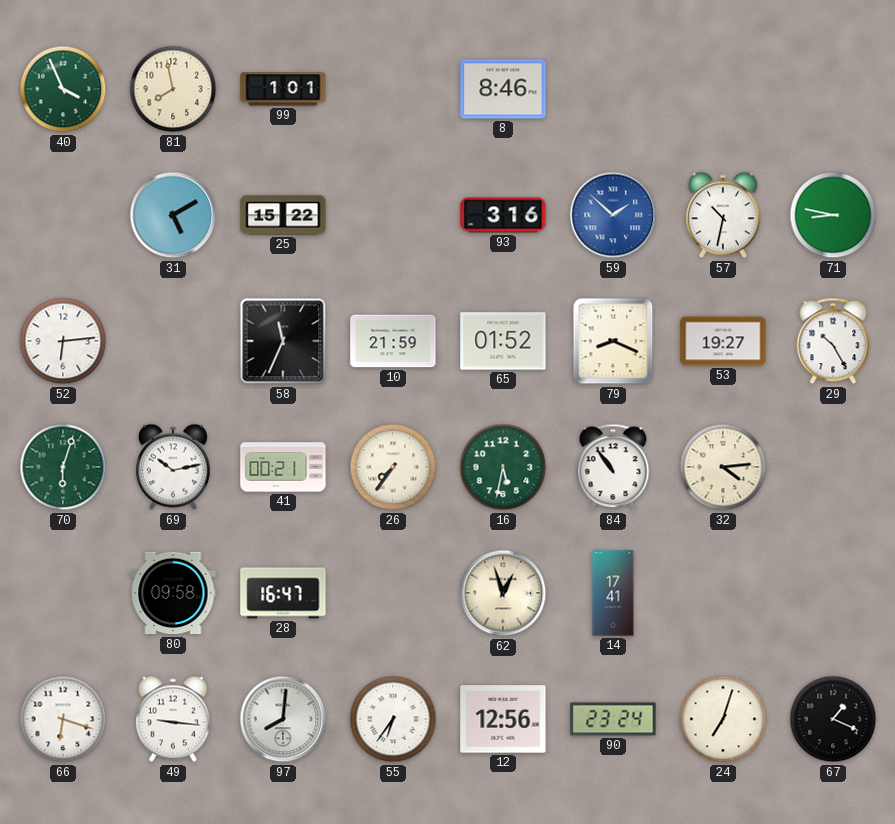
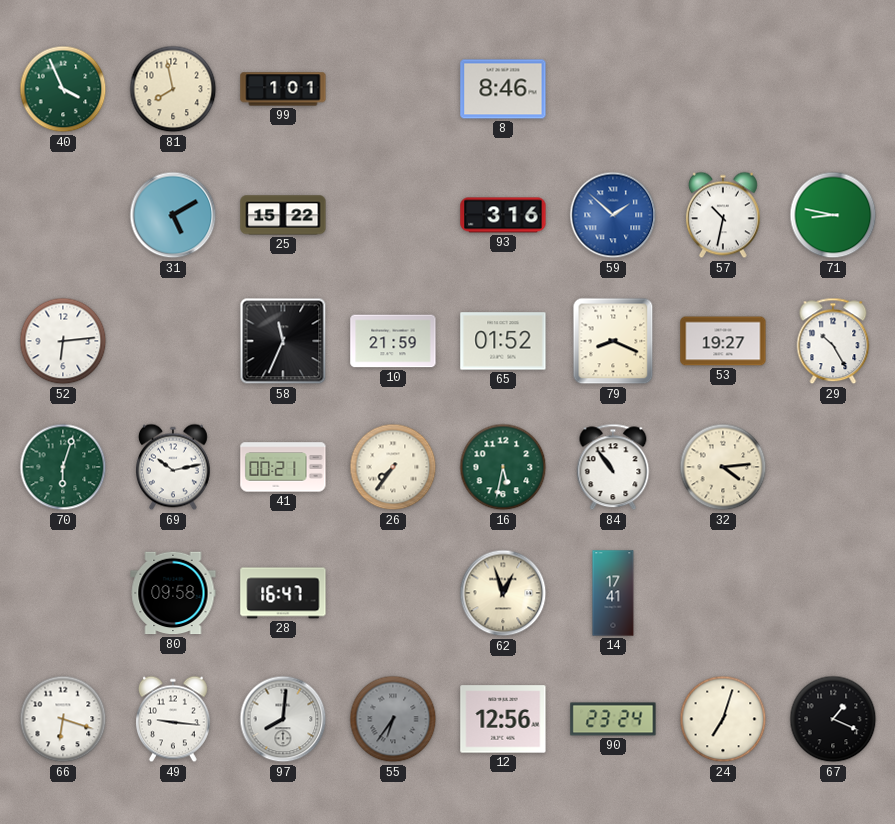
55 dial: white -> grey (393, 719)
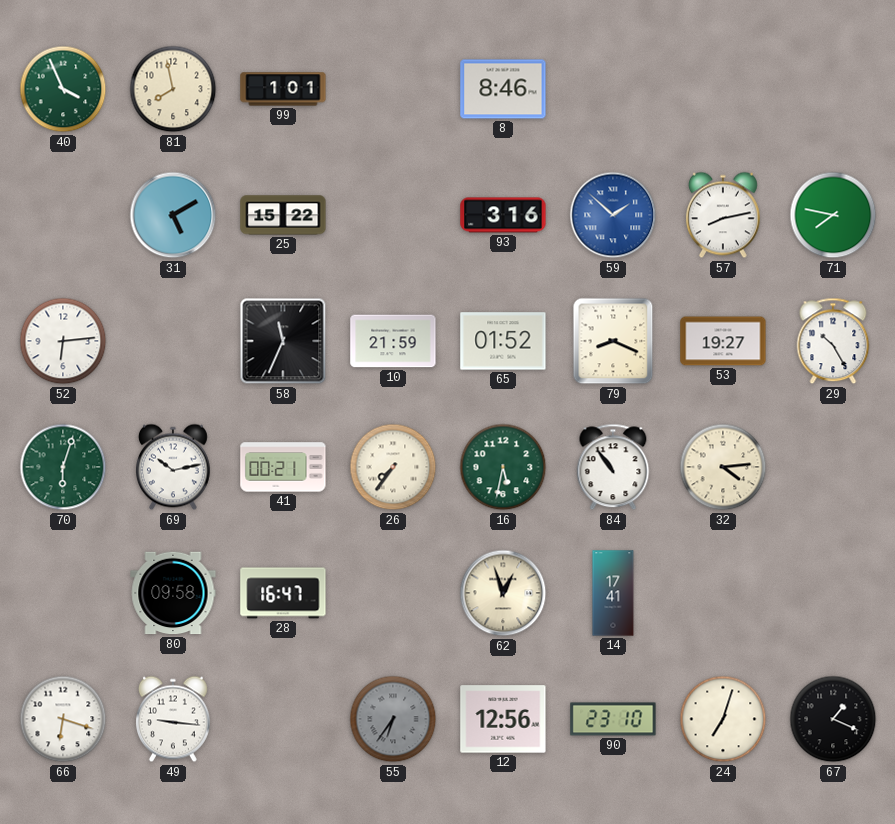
57: 10:32 -> 8:13 (723, 215)
71: 8:47 -> 7:47 (833, 215)
97: 8:01 -> none (283, 719)
90: 23:24 -> 23:10 (613, 719)
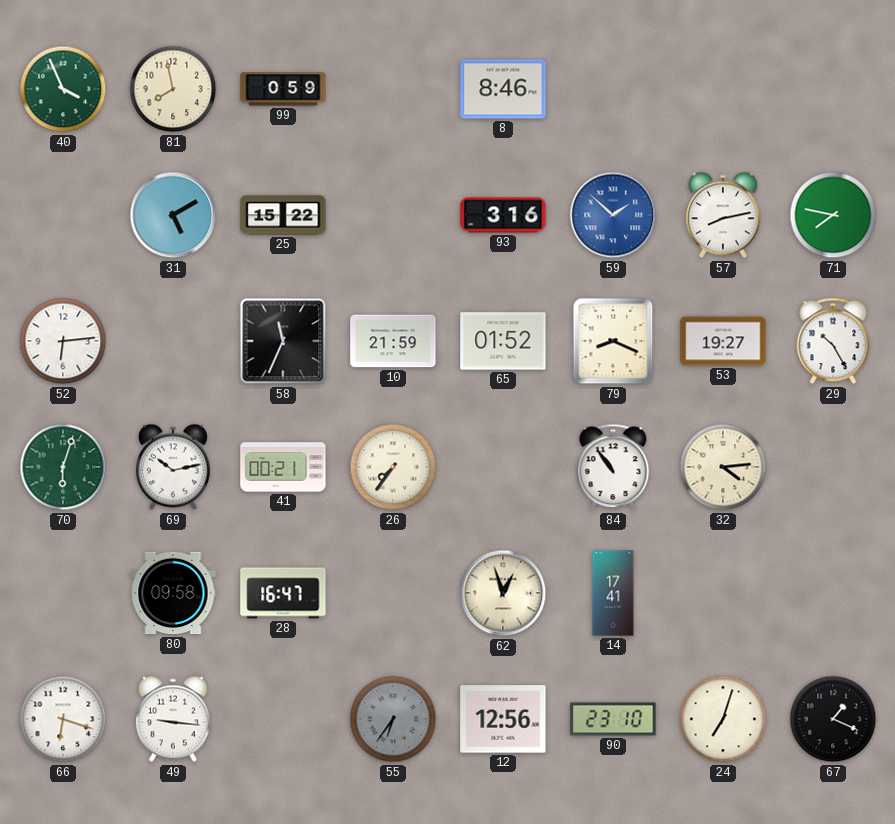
99: 1:01 -> 0:59 (283, 89)
16: 5:32 -> none (503, 467)
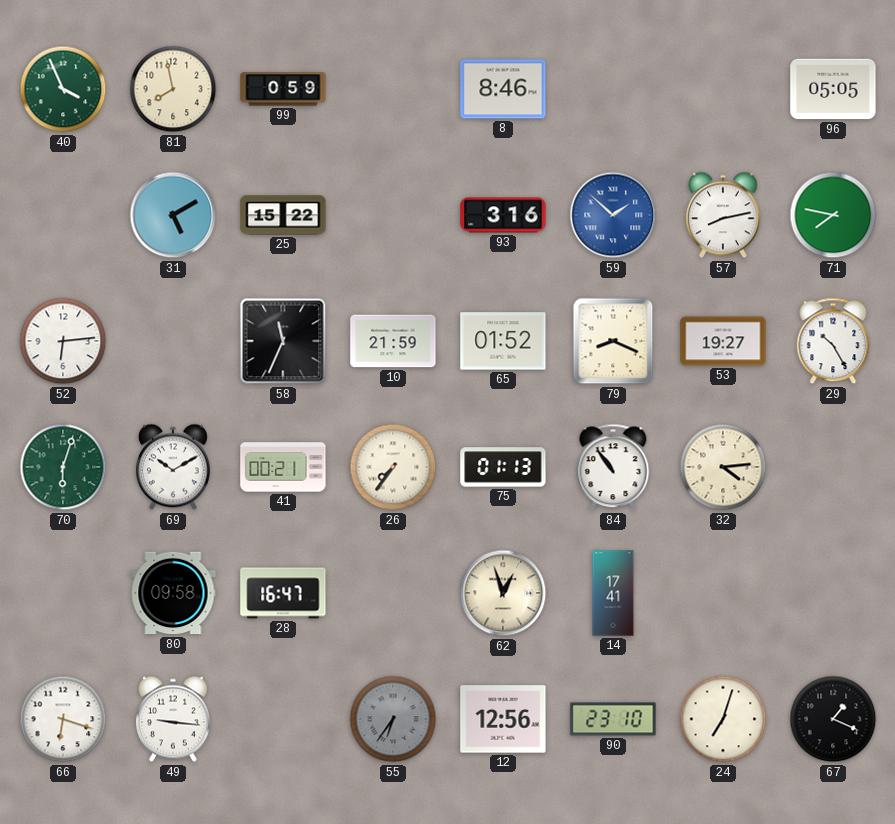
96: none -> 05:05 (833, 89)
69: 10:13 -> 10:10 (173, 467)
75: none -> 01:13 (503, 467)
